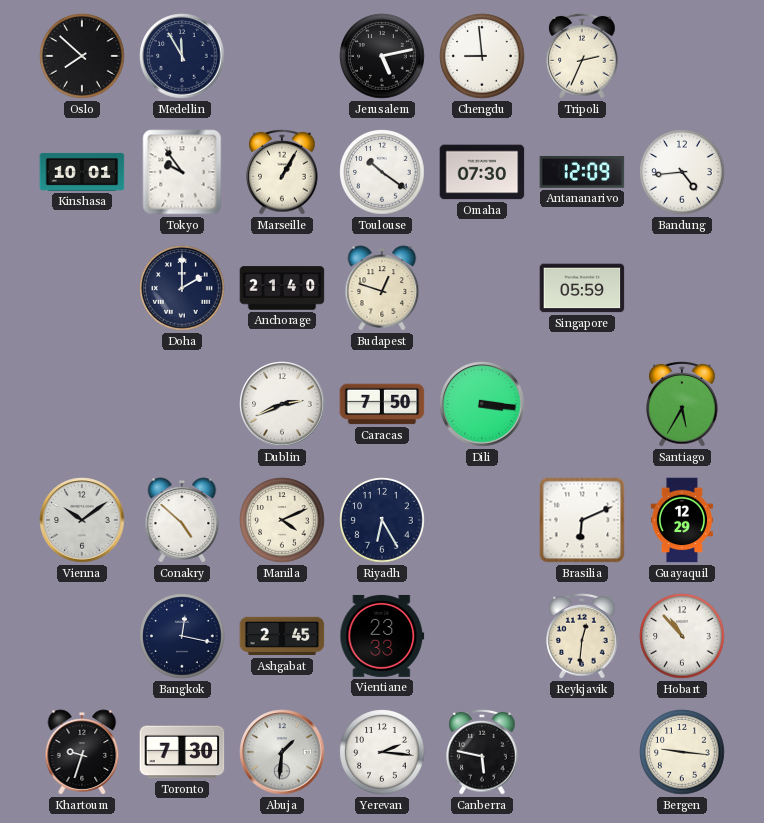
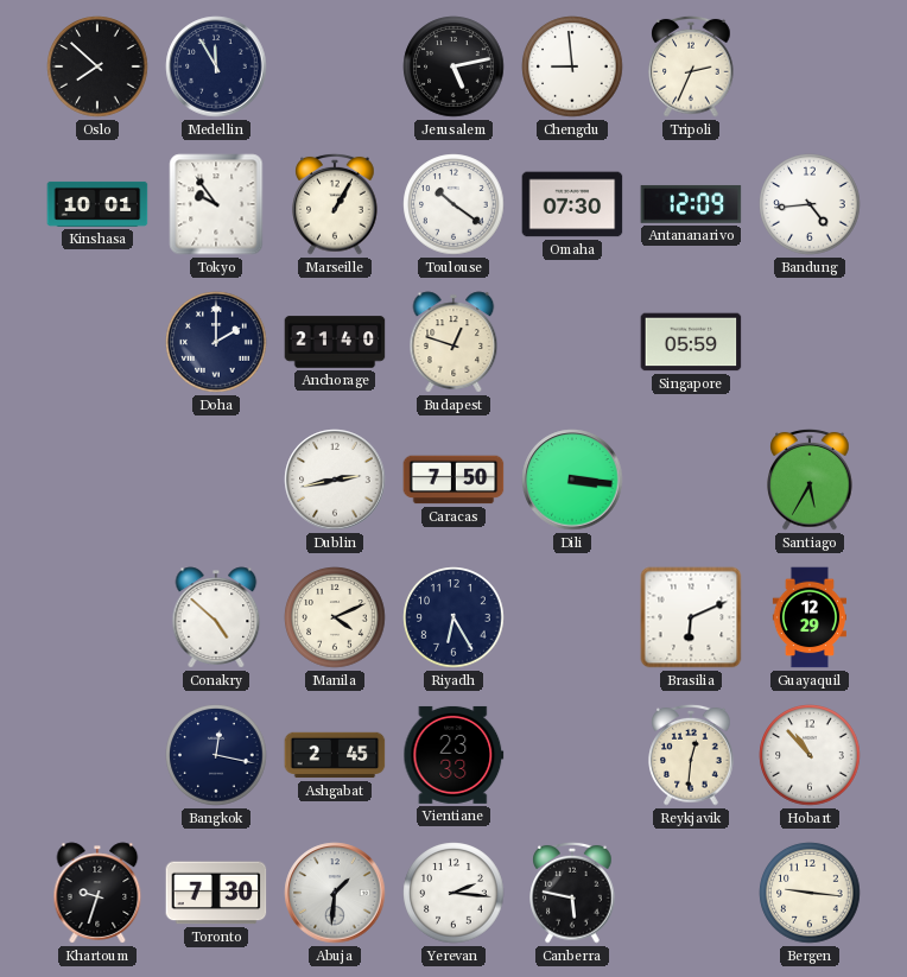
Dublin: 2:41 -> 2:43 (335, 480)
Vienna: 10:09 -> none (82, 520)
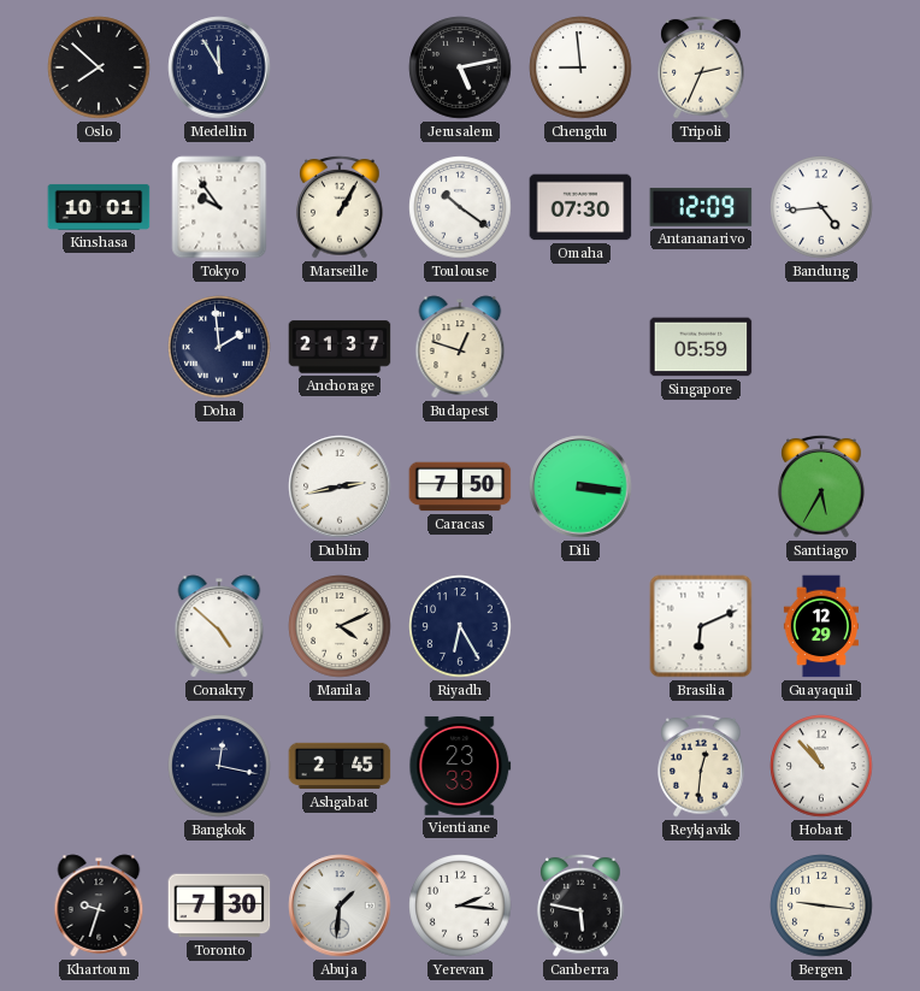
Doha: 2:00 -> 1:59 (219, 347)
Anchorage: 21:40 -> 21:37 (340, 347)
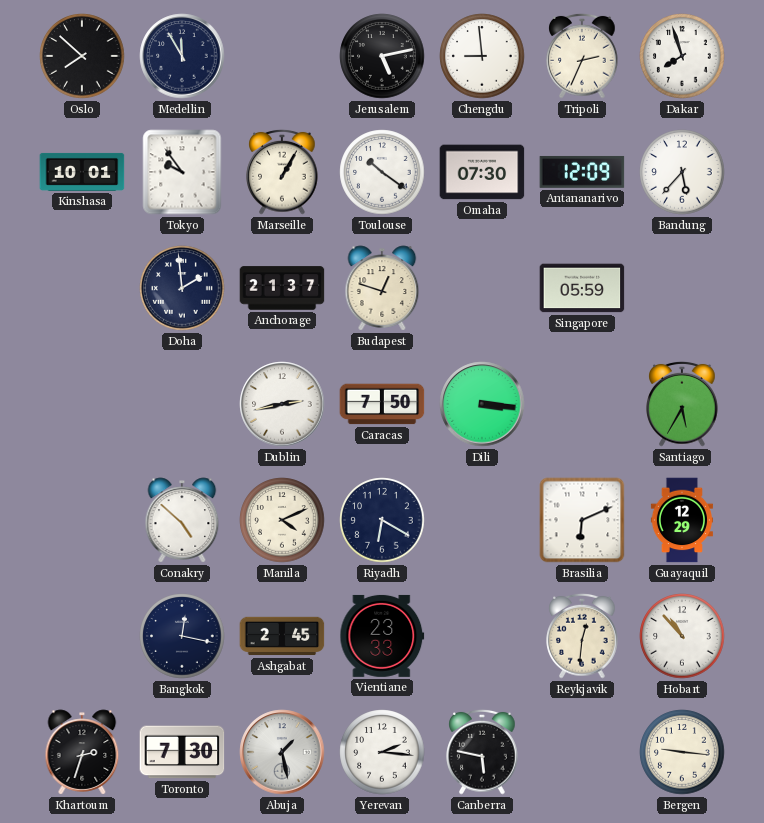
Dakar: none -> 7:57 (682, 56)
Bandung: 4:44 -> 5:37 (682, 172)
Riyadh: 6:25 -> 6:20 (382, 520)
Khartoum: 9:33 -> 2:33 (82, 752)
Abuja: 1:31 -> 1:28 (282, 752)
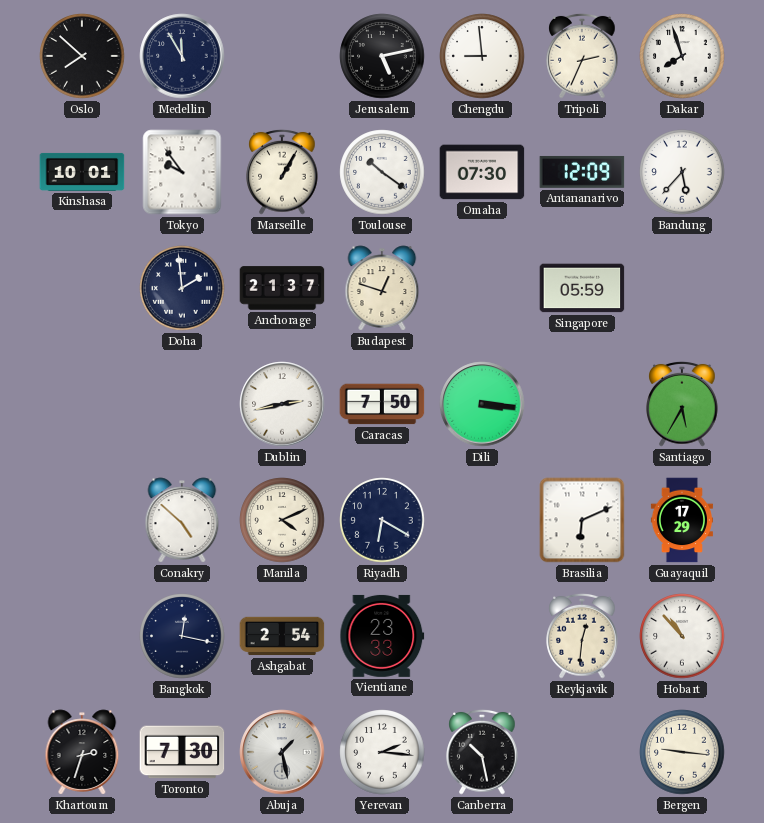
Guayaquil: 12:29 -> 17:29 (682, 520)
Ashgabat: 2:45 -> 2:54 (282, 636)
Canberra: 5:47 -> 10:28 (482, 752)
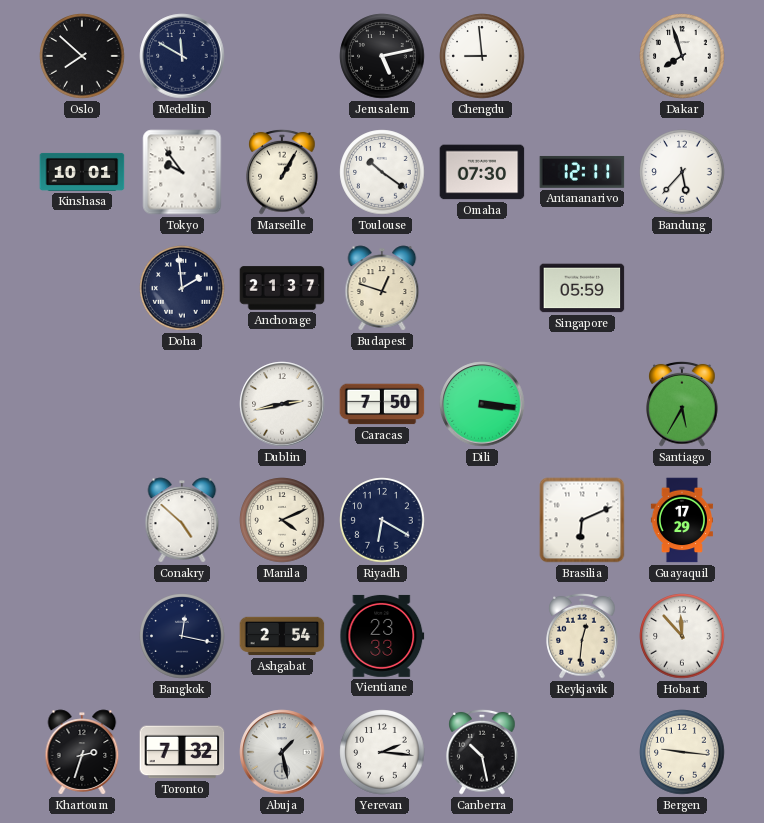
Medellin: 11:55 -> 11:50 (182, 56)
Tripoli: 2:34 -> none (582, 56)
Antananarivo: 12:09 -> 12:11 (582, 172)
Hobart: 10:53 -> 11:53 (682, 636)
Toronto: 7:30 -> 7:32 (182, 752)
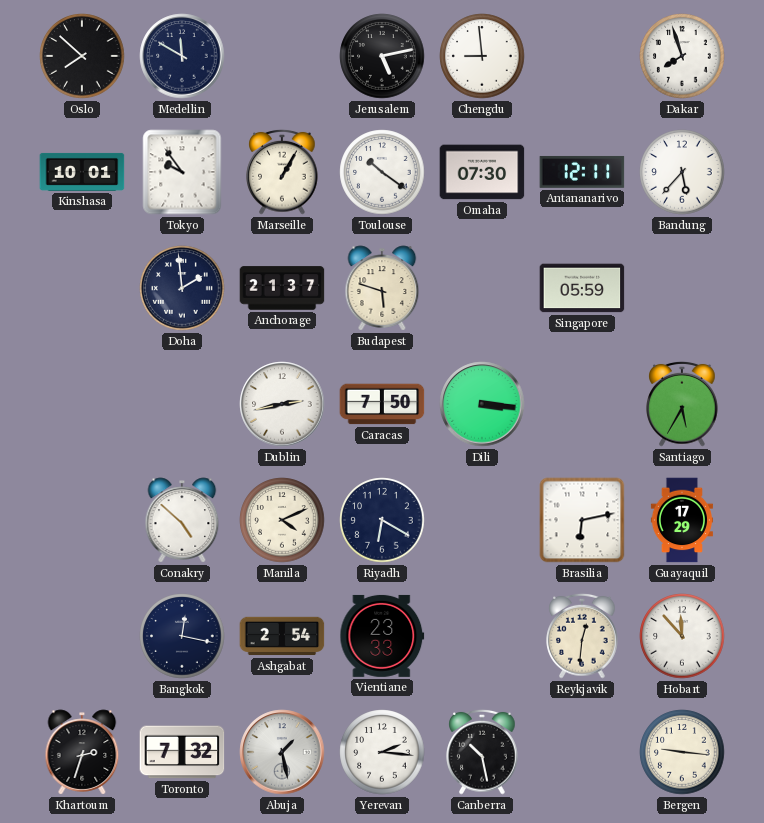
Budapest: 12:48 -> 5:48 (382, 288)
Brasilia: 6:11 -> 6:13 (582, 520)
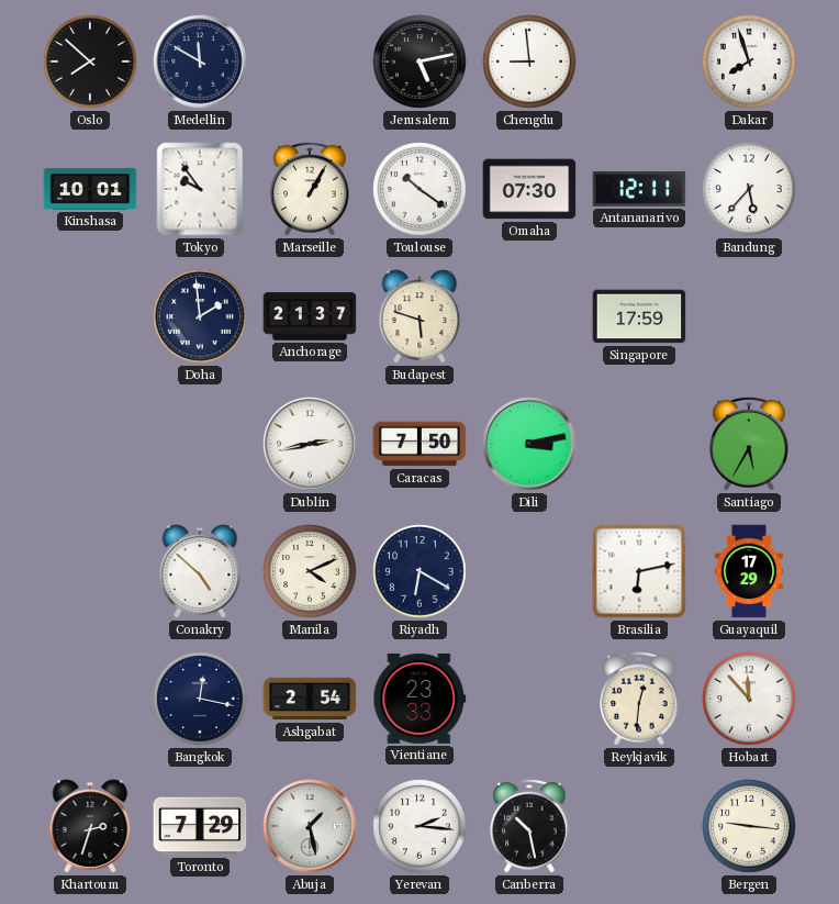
Singapore: 05:59 -> 17:59 (639, 316)
Dili: 3:16 -> 3:13 (529, 444)
Toronto: 7:32 -> 7:29 (200, 826)
